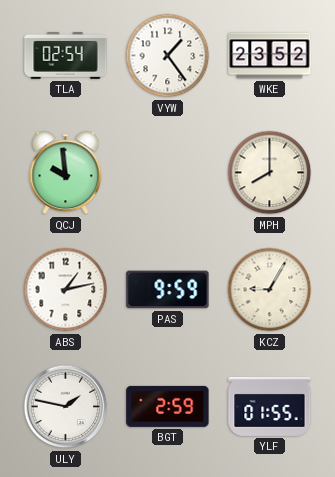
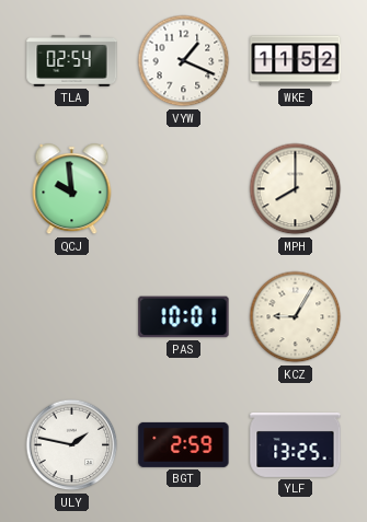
VYW: 1:24 -> 1:19 (184, 61)
WKE: 23:52 -> 11:52 (296, 61)
ABS: 1:13 -> none (66, 290)
PAS: 9:59 -> 10:01 (184, 317)
YLF: 01:55 -> 13:25 (296, 444)
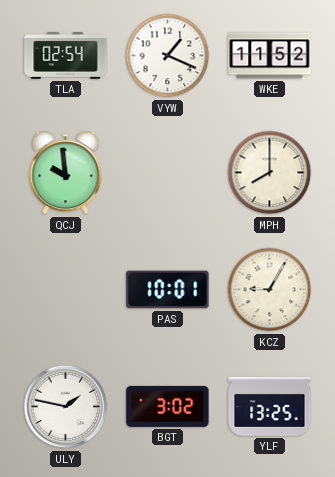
BGT: 2:59 -> 3:02 (168, 406)
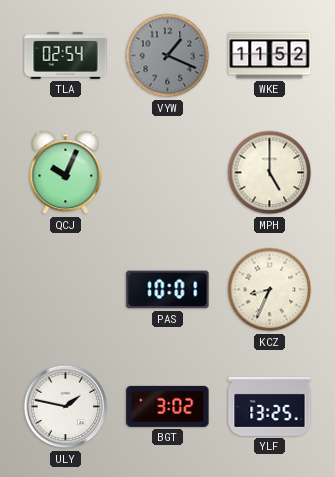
VYW dial: white -> grey (168, 56)
QCJ: 9:59 -> 10:04 (66, 173)
MPH: 8:00 -> 5:00 (270, 173)
KCZ: 9:05 -> 8:34 (270, 290)
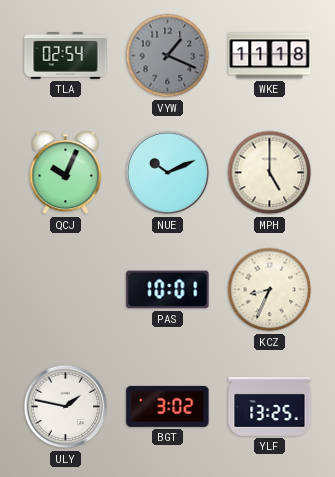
WKE: 11:52 -> 11:18 (270, 56)
NUE: none -> 10:11 (168, 173)
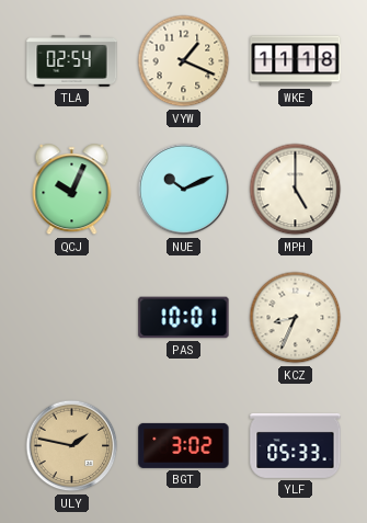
VYW dial: grey -> cream (184, 61)
ULY dial: white -> champagne (72, 446)
YLF: 13:25 -> 05:33 (296, 445)
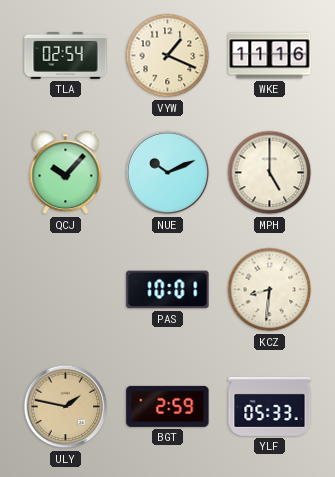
WKE: 11:18 -> 11:16 (270, 56)
QCJ: 10:04 -> 10:07 (66, 173)
KCZ: 8:34 -> 8:31 (270, 290)
BGT: 3:02 -> 2:59 (168, 406)
